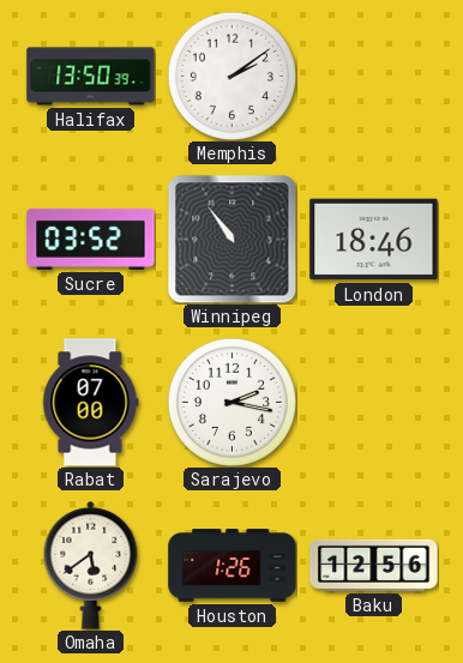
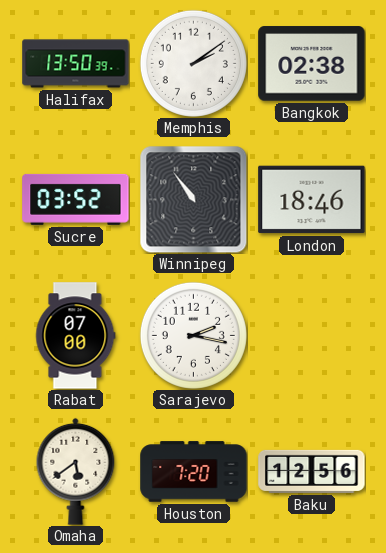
Bangkok: none -> 02:38 (312, 64)
Houston: 1:26 -> 7:20 (194, 472)
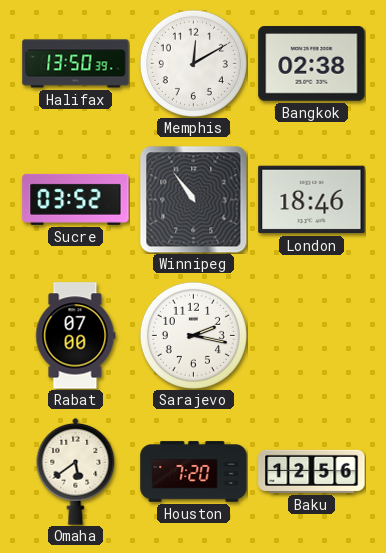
Memphis: 2:09 -> 12:10 (193, 63)
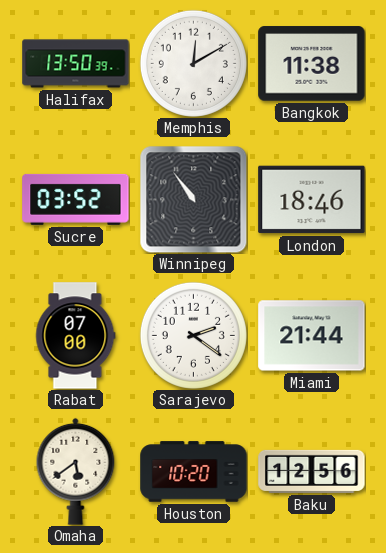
Bangkok: 02:38 -> 11:38 (312, 64)
Sarajevo: 2:17 -> 2:21 (193, 335)
Miami: none -> 21:44 (312, 336)
Houston: 7:20 -> 10:20 (194, 472)
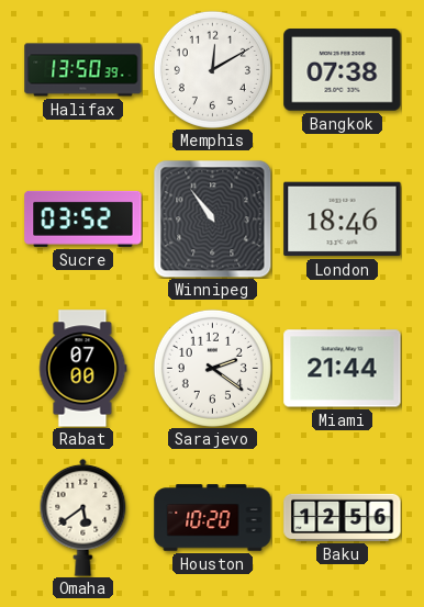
Bangkok: 11:38 -> 07:38 (343, 70)
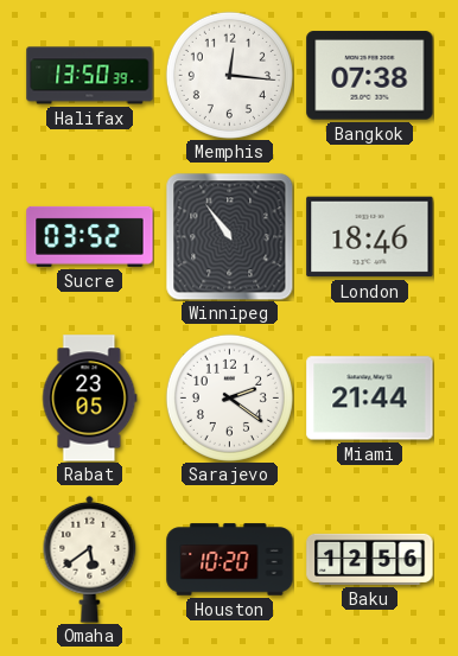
Memphis: 12:10 -> 12:16 (229, 75)
Rabat: 07:00 -> 23:05 (90, 399)
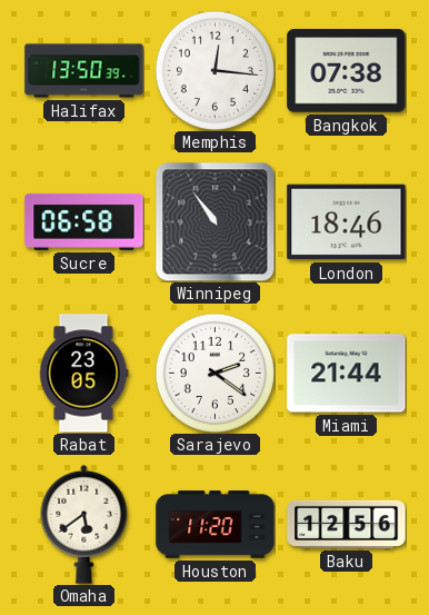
Sucre: 03:52 -> 06:58 (84, 221)
Houston: 10:20 -> 11:20 (216, 525)
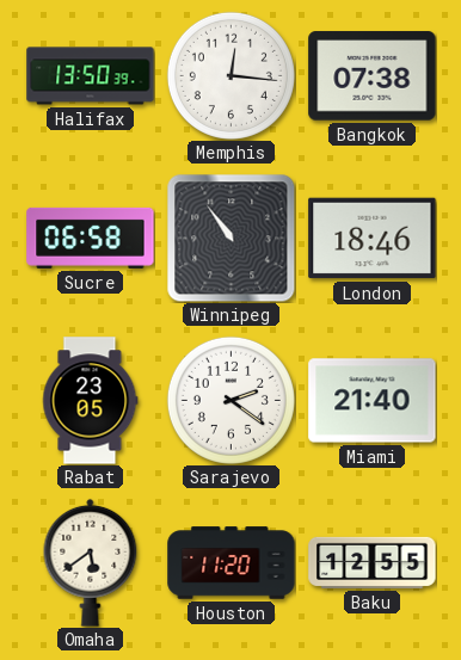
Miami: 21:44 -> 21:40 (373, 401)
Baku: 12:56 -> 12:55 (373, 562)
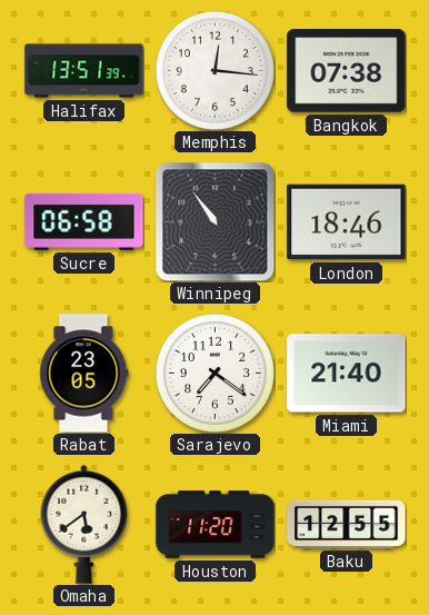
Halifax: 13:50 -> 13:51 (84, 71)
Sarajevo: 2:21 -> 7:21 (214, 373)
